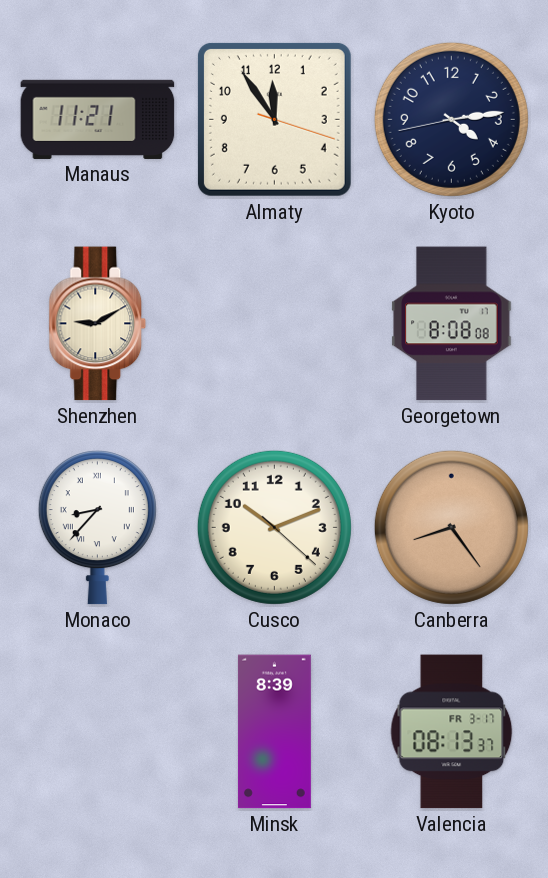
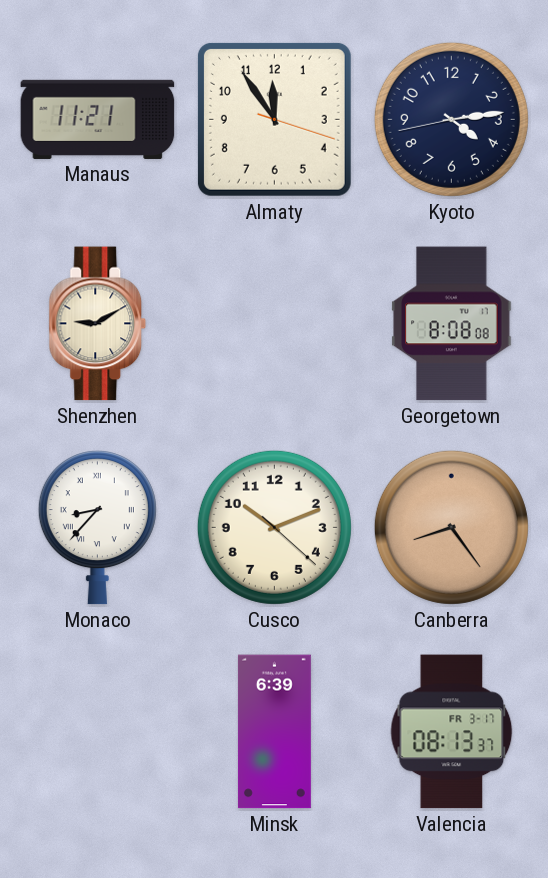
Minsk: 8:39 -> 6:39 (274, 732)
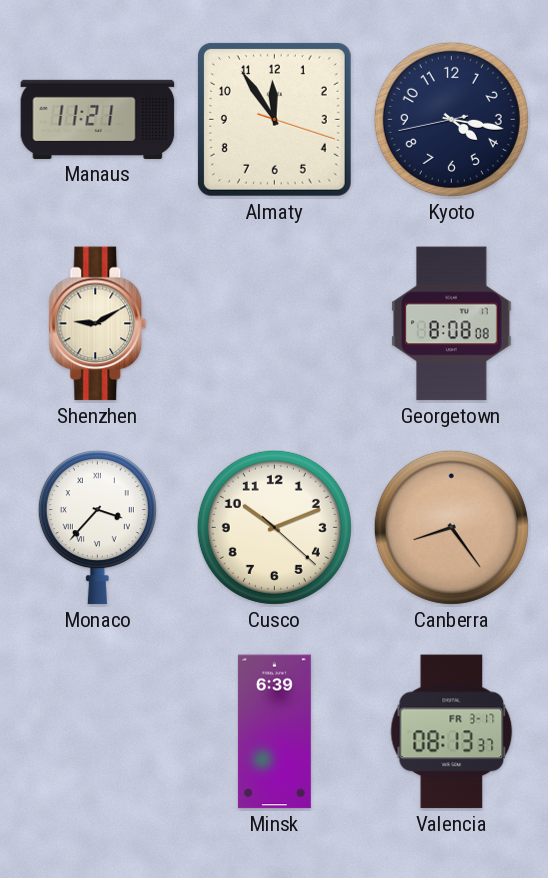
Kyoto: 4:13 -> 4:16 (451, 119)
Monaco: 8:37 -> 3:37 (97, 528)
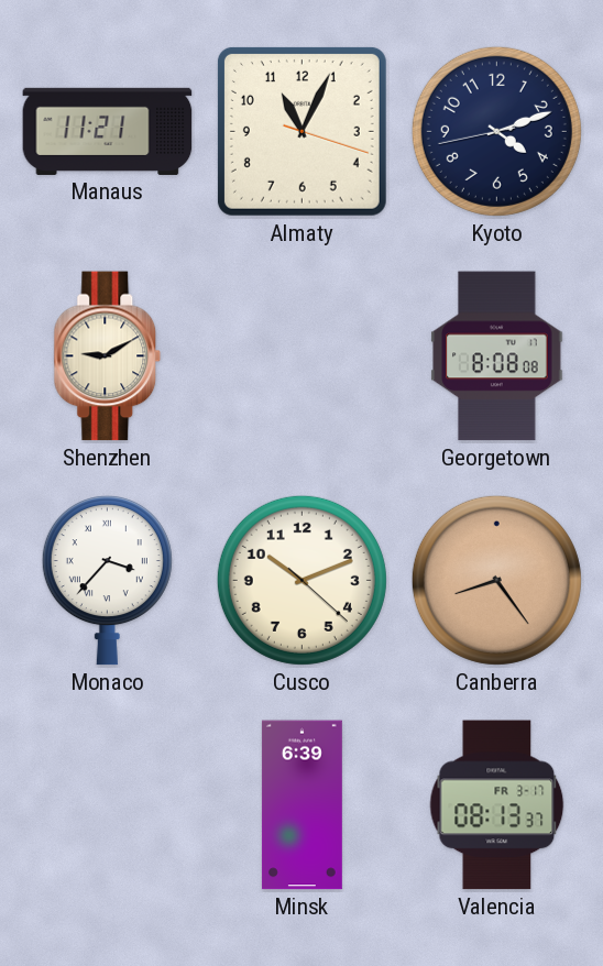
Almaty: 11:54 -> 11:04 (301, 131)
Kyoto: 4:16 -> 4:11 (496, 131)
